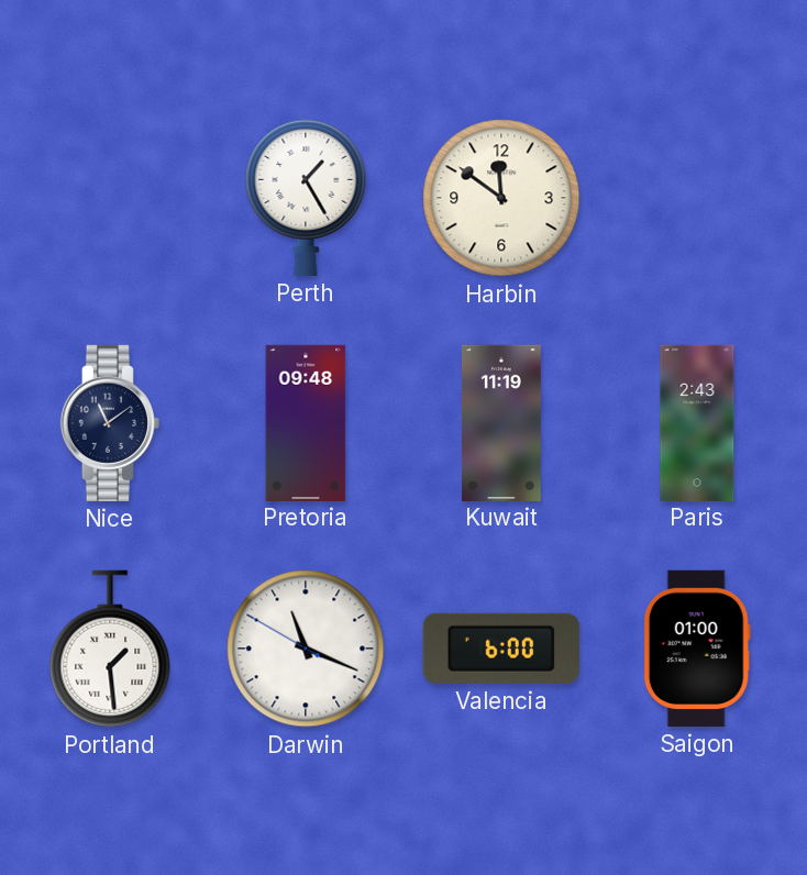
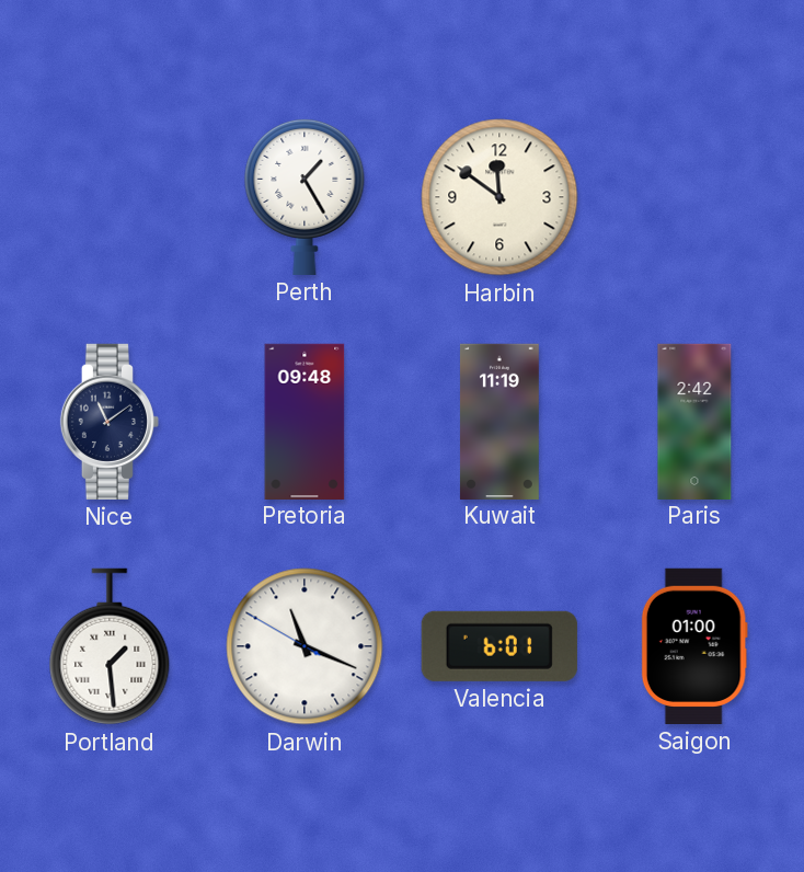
Paris: 2:43 -> 2:42 (694, 421)
Valencia: 6:00 -> 6:01 (499, 646)
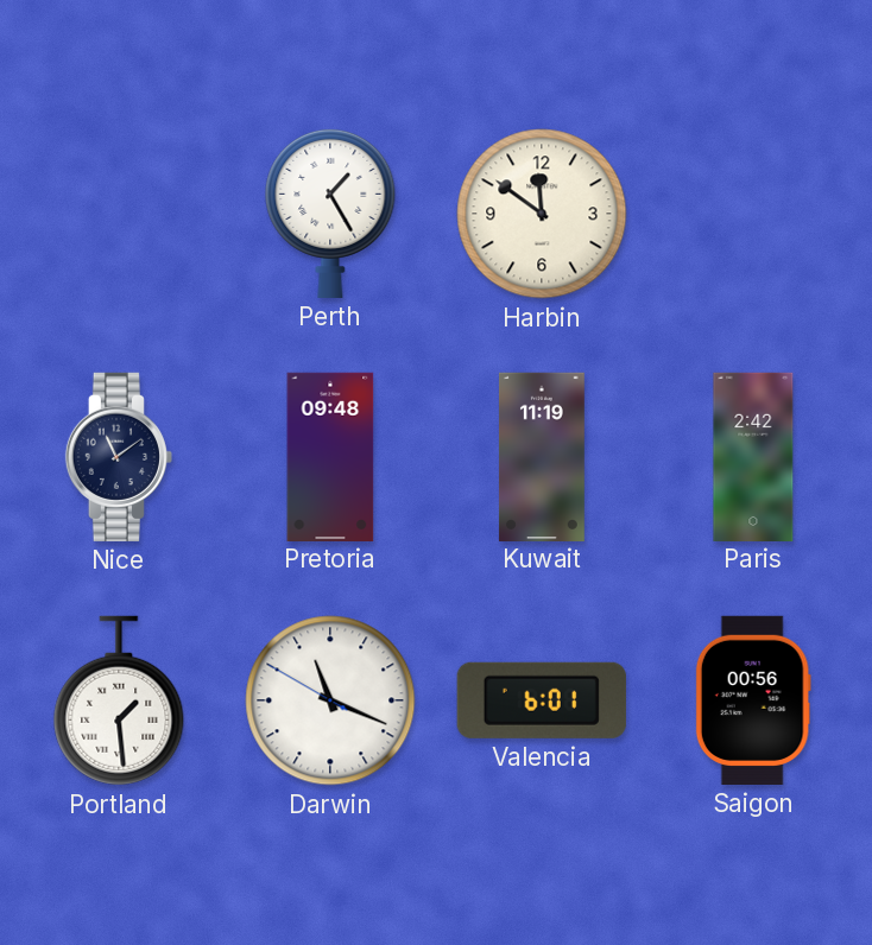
Saigon: 01:00 -> 00:56 (753, 700)
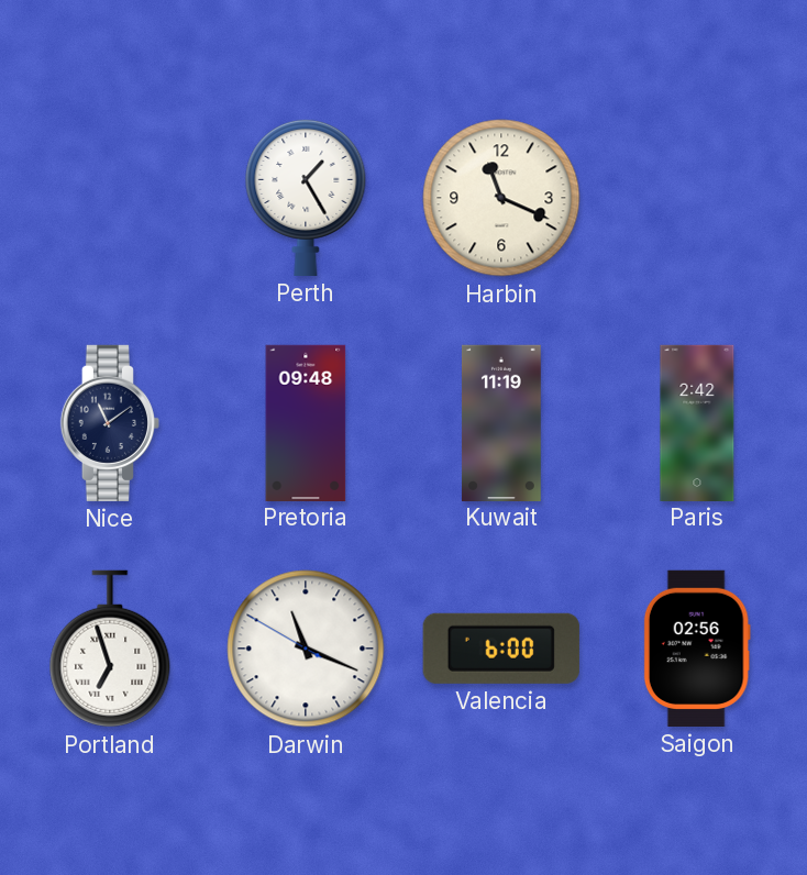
Harbin: 11:51 -> 11:19 (501, 198)
Portland: 1:29 -> 6:57 (110, 649)
Valencia: 6:01 -> 6:00 (501, 649)
Saigon: 00:56 -> 02:56 (697, 649)
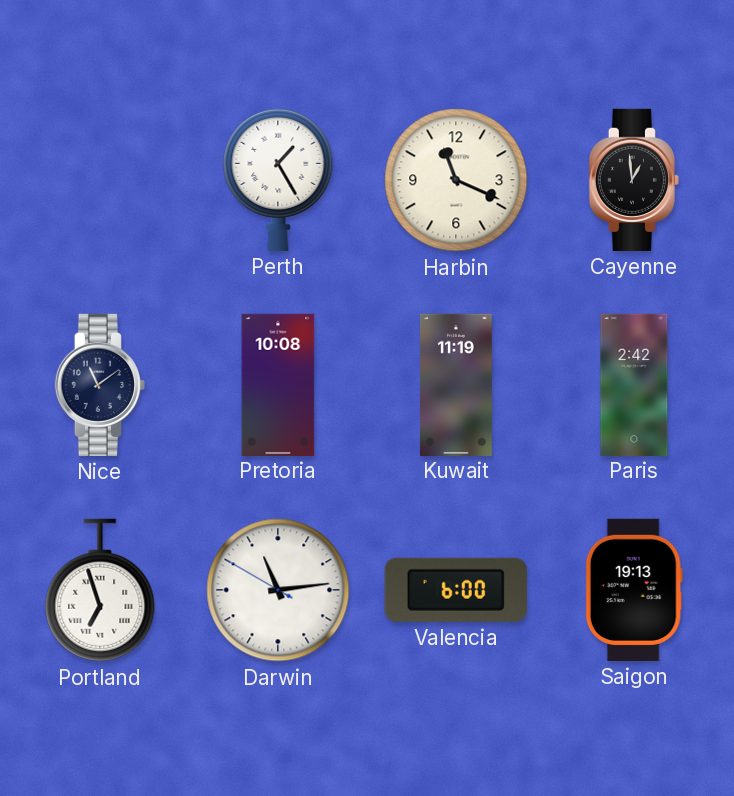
Cayenne: none -> 12:59 (633, 180)
Pretoria: 09:48 -> 10:08 (278, 384)
Darwin: 11:18 -> 11:13 (278, 590)
Saigon: 02:56 -> 19:13 (634, 590)
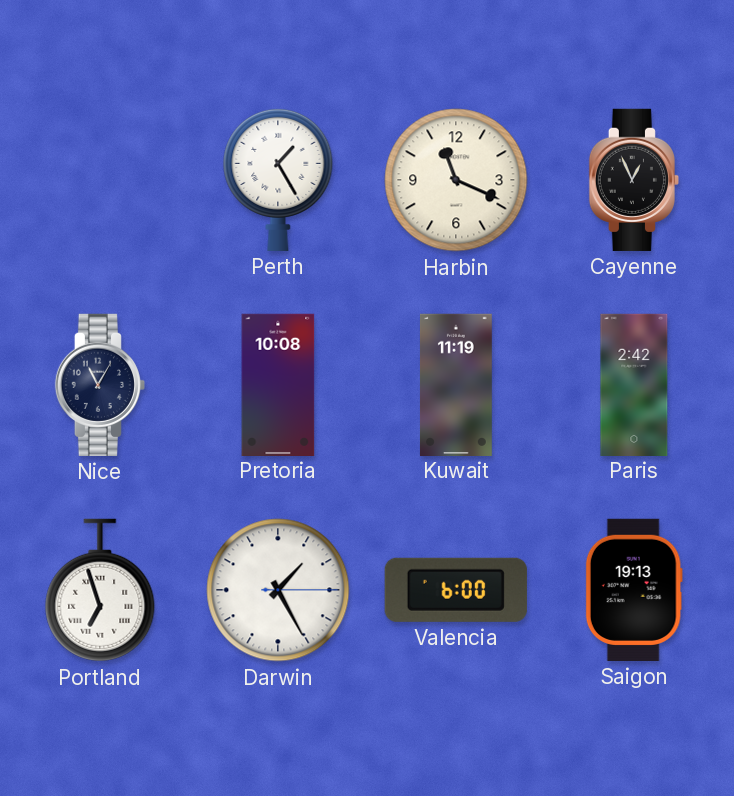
Cayenne: 12:59 -> 12:56 (633, 180)
Nice: 11:09 -> 11:05 (99, 385)
Darwin: 11:13 -> 1:25 (278, 590)
